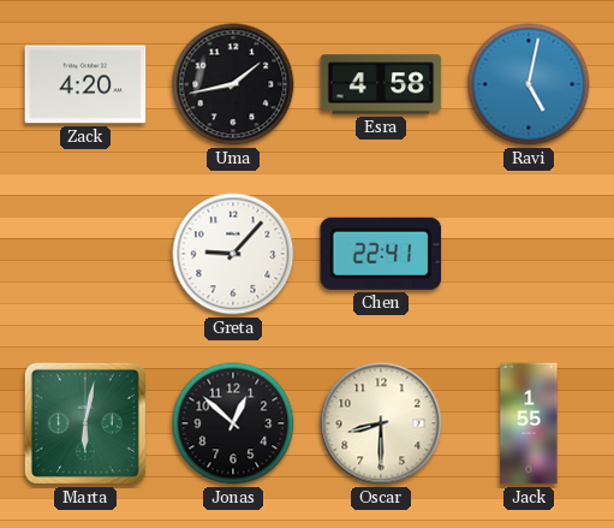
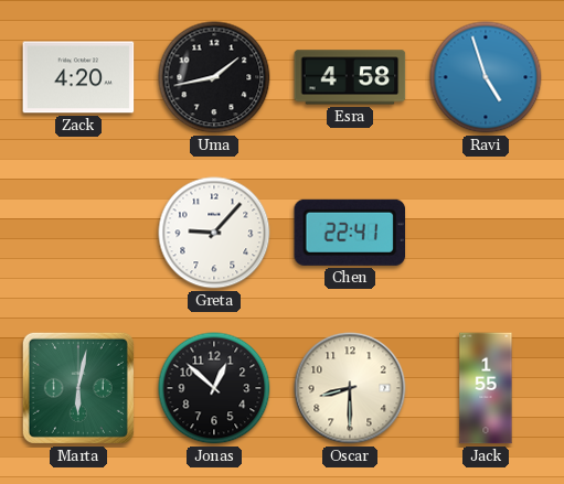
Ravi: 5:02 -> 4:57 (486, 77)
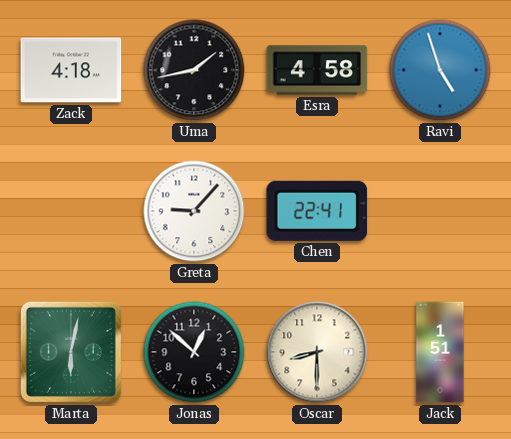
Zack: 4:20 -> 4:18 (71, 70)
Jack: 1:55 -> 1:51 (440, 352)
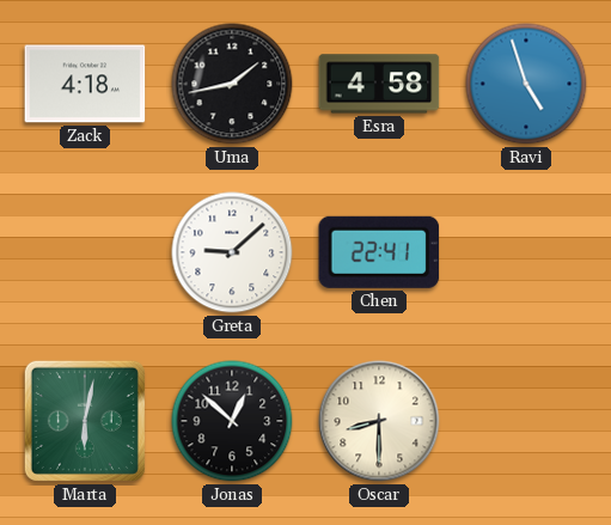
Greta: 9:07 -> 9:08 (232, 252)
Jack: 1:51 -> none (440, 352)
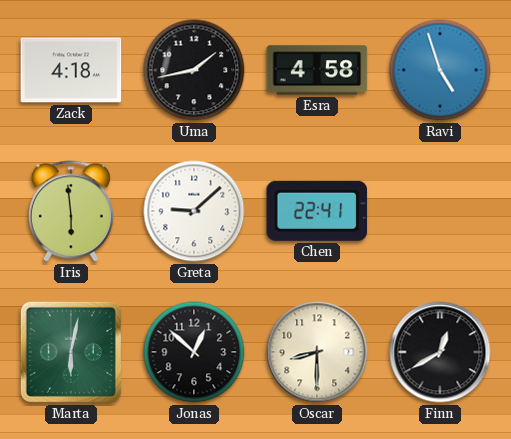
Iris: none -> 5:59 (71, 211)
Finn: none -> 12:40 (440, 352)
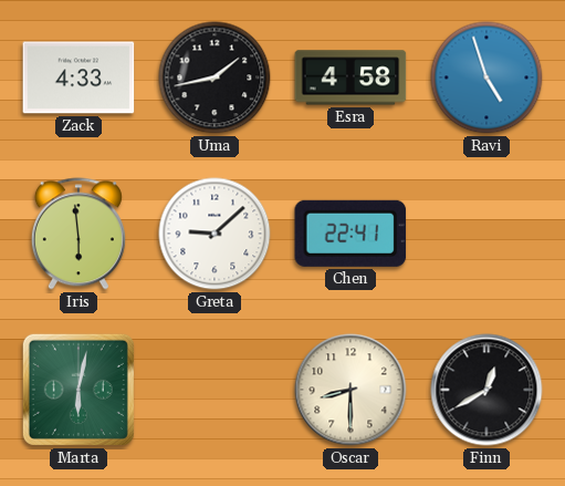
Zack: 4:18 -> 4:33 (79, 77)
Jonas: 12:52 -> none (194, 352)
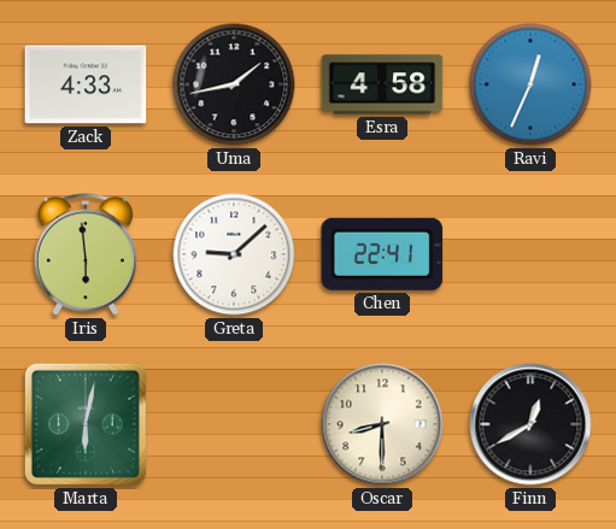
Ravi: 4:57 -> 12:34 (530, 84)
